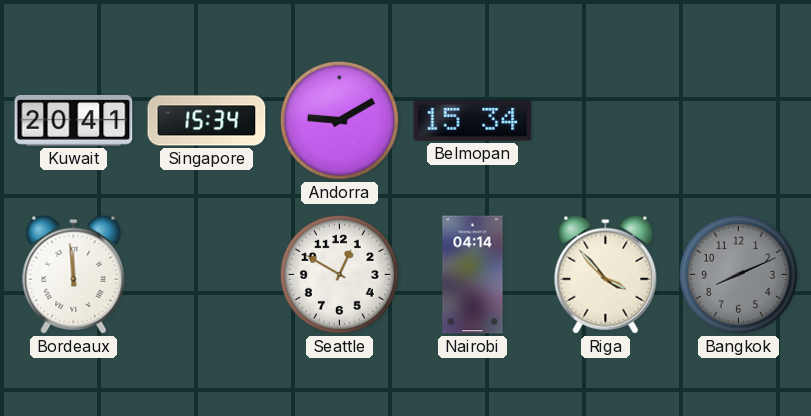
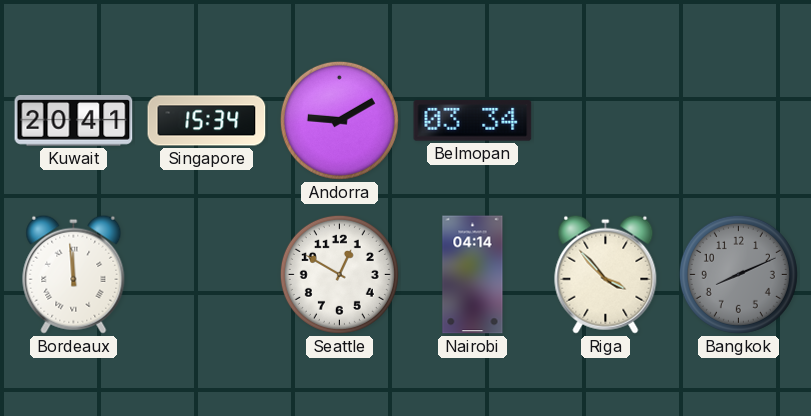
Belmopan: 15:34 -> 03:34 (473, 121)
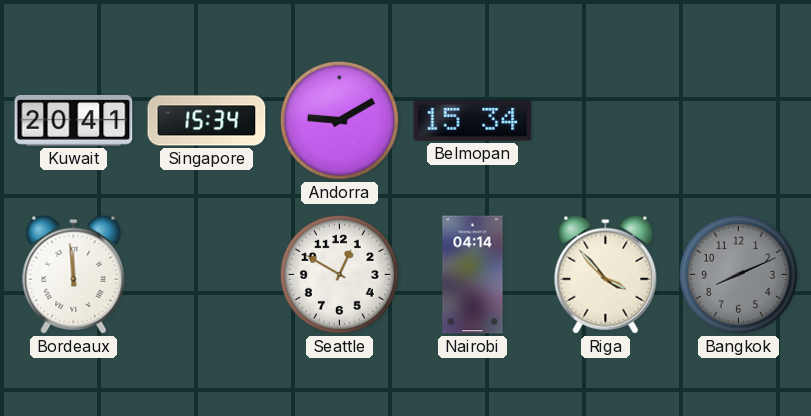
Belmopan: 03:34 -> 15:34 (473, 121)
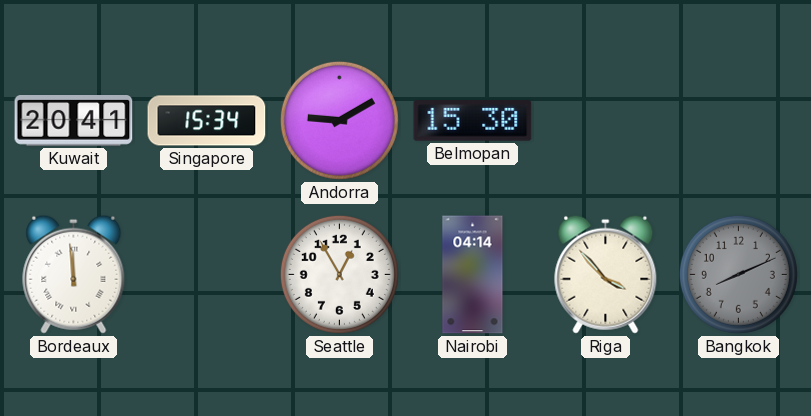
Belmopan: 15:34 -> 15:30 (473, 121)
Seattle: 12:50 -> 12:55 (339, 274)
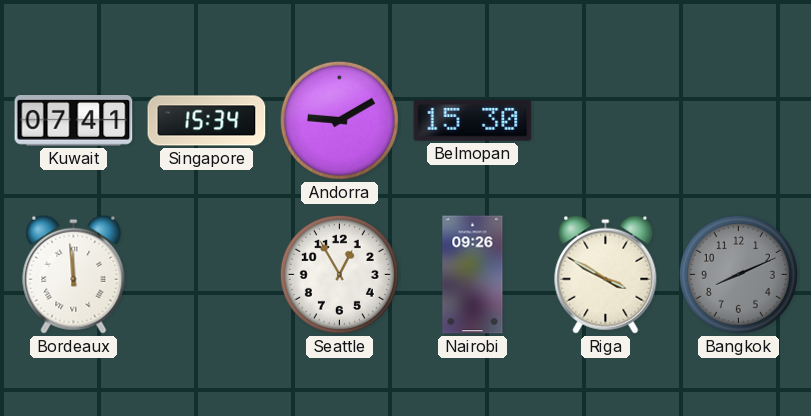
Kuwait: 20:41 -> 07:41 (74, 121)
Nairobi: 04:14 -> 09:26 (473, 275)
Riga: 3:53 -> 3:50 (606, 274)
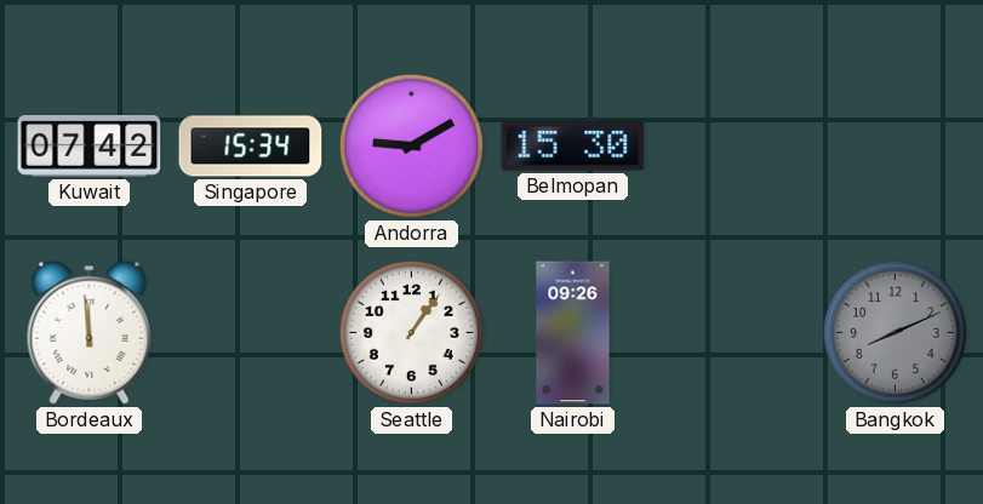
Kuwait: 07:41 -> 07:42 (90, 147)
Seattle: 12:55 -> 1:06 (411, 332)
Riga: 3:50 -> none (606, 274)
